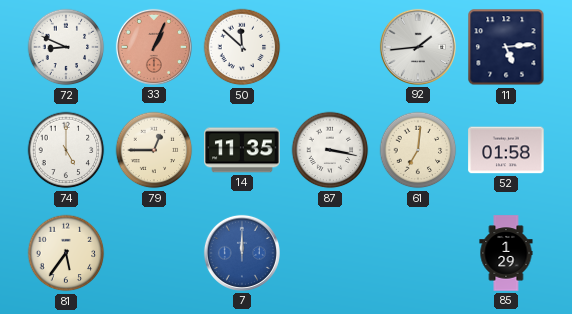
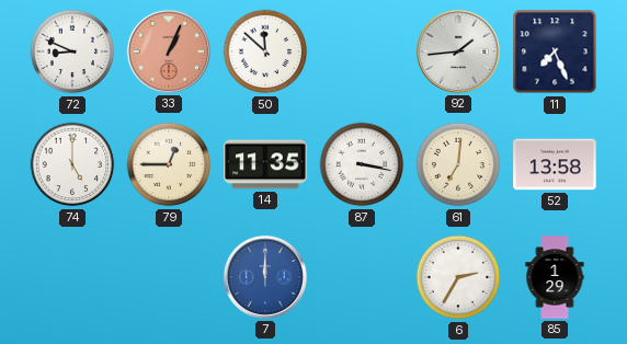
11: 5:14 -> 7:26 (555, 51)
52: 01:58 -> 13:58 (555, 164)
81: 5:36 -> none (66, 253)
6: none -> 2:35 (458, 277)
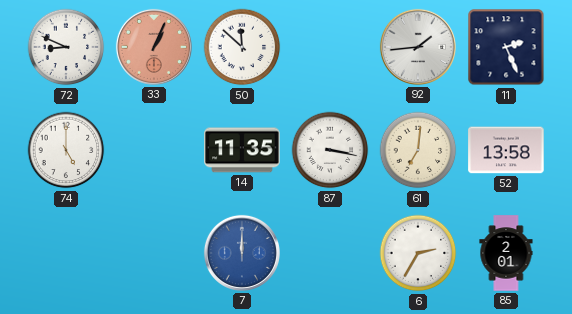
11: 7:26 -> 2:26 (506, 47)
79: 12:45 -> none (169, 164)
85: 1:29 -> 2:01 (506, 253)
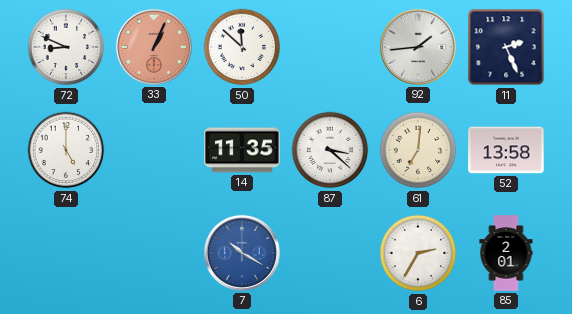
87: 3:17 -> 3:22 (330, 150)
7: 12:00 -> 10:20 (242, 253)
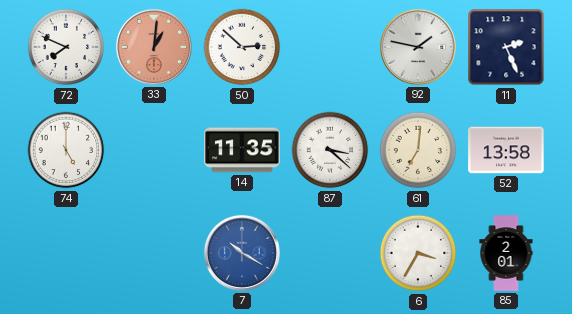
72: 8:49 -> 7:49 (66, 47)
33: 1:04 -> 1:01 (154, 47)
50: 11:52 -> 2:52 (242, 47)
92: 1:44 -> 1:47 (418, 47)
6: 2:35 -> 3:35 (418, 253)
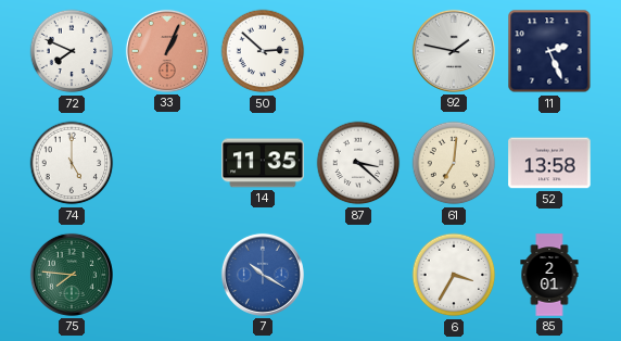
33: 1:01 -> 1:04 (167, 51)
75: none -> 7:46 (72, 275)
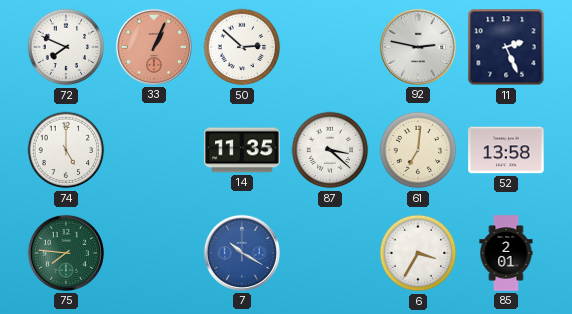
92: 1:47 -> 2:47 (418, 47)
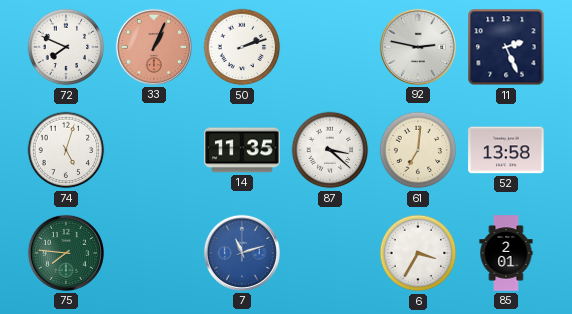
50: 2:52 -> 2:12 (242, 47)
74: 5:00 -> 5:03 (66, 150)
7: 10:20 -> 11:12 (242, 253)
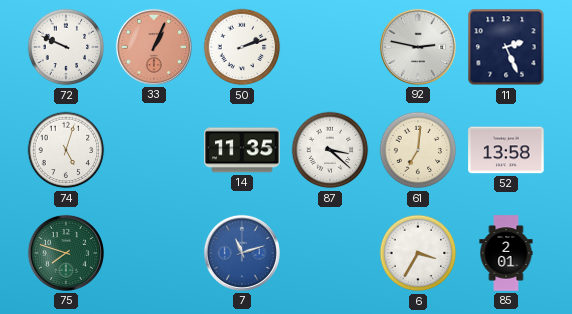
72: 7:49 -> 9:49 (66, 47)
75: 7:46 -> 7:48 (66, 253)
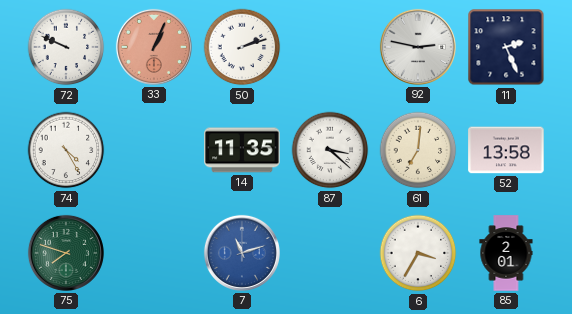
74: 5:03 -> 4:25 (66, 150)
